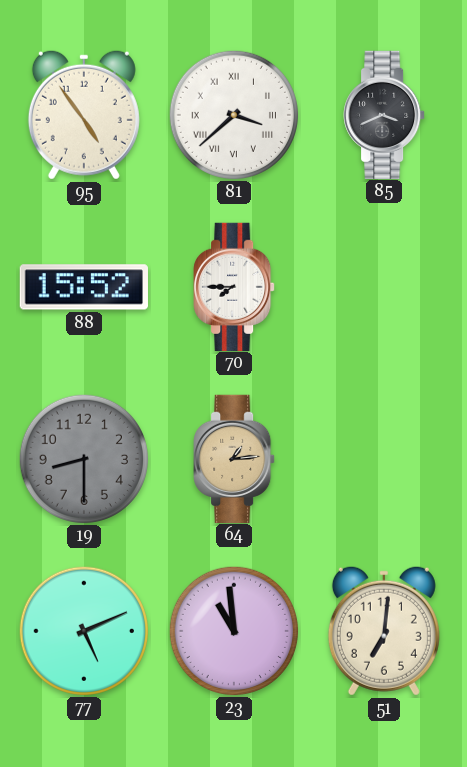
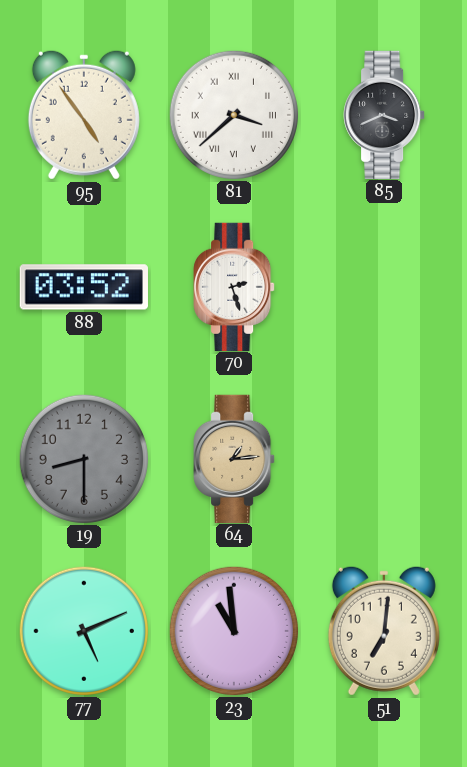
88: 15:52 -> 03:52 (84, 287)
70: 7:45 -> 2:27 (234, 286)
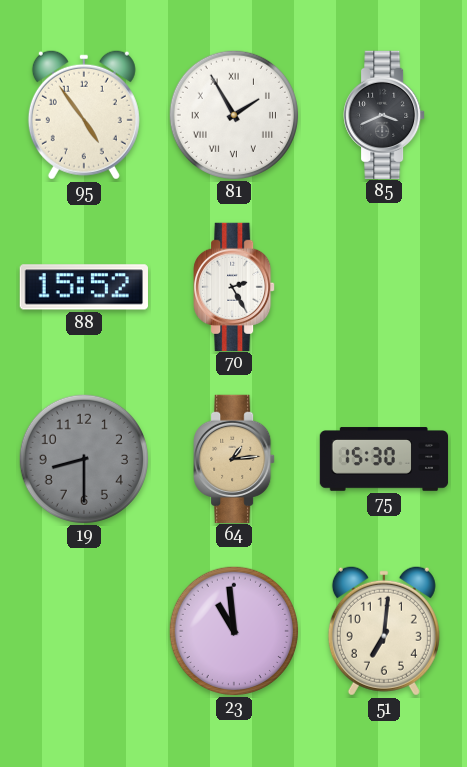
81: 3:38 -> 1:55 (233, 114)
88: 03:52 -> 15:52 (84, 287)
70: 2:27 -> 2:25 (234, 286)
75: none -> 15:30 (384, 459)
77: 5:11 -> none (83, 630)
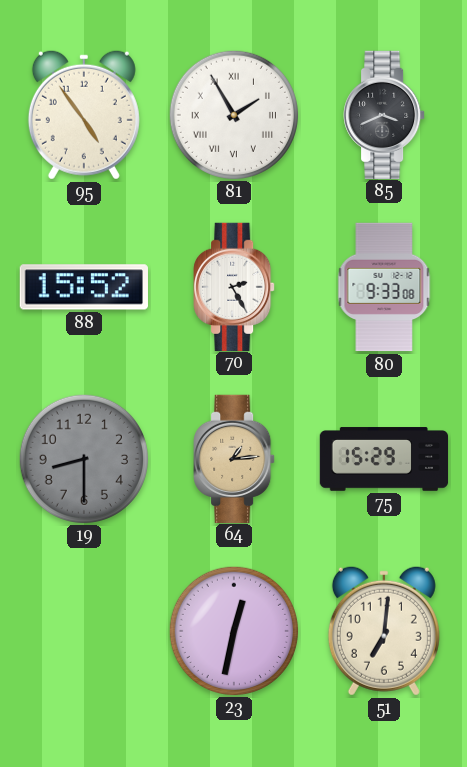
80: none -> 9:33 (384, 287)
75: 15:30 -> 15:29 (384, 459)
23: 10:59 -> 12:32 (233, 630)
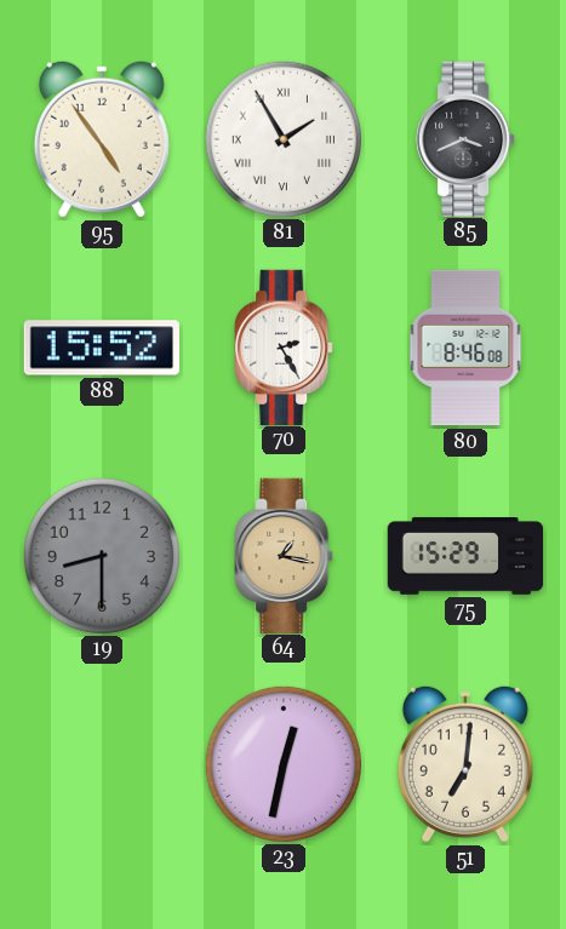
80: 9:33 -> 8:46 (465, 348)
64: 1:14 -> 1:17 (284, 555)
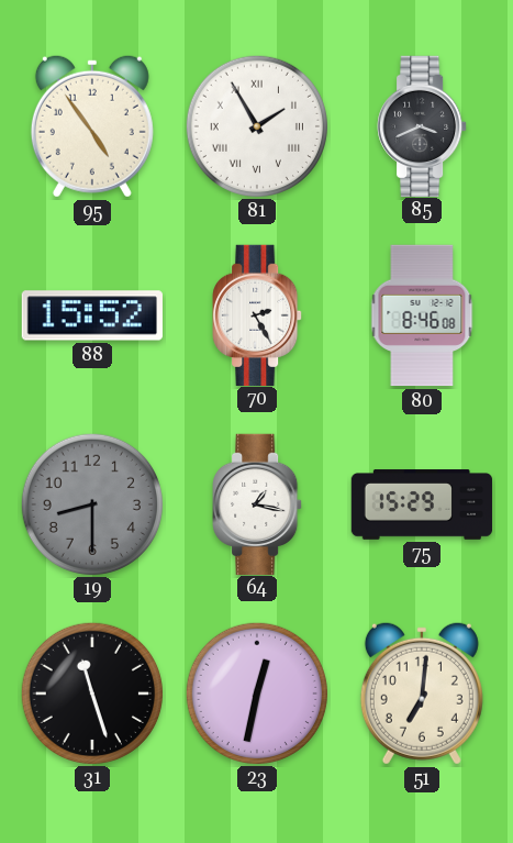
64 dial: champagne -> white (257, 503)
31: none -> 11:27 (91, 692)
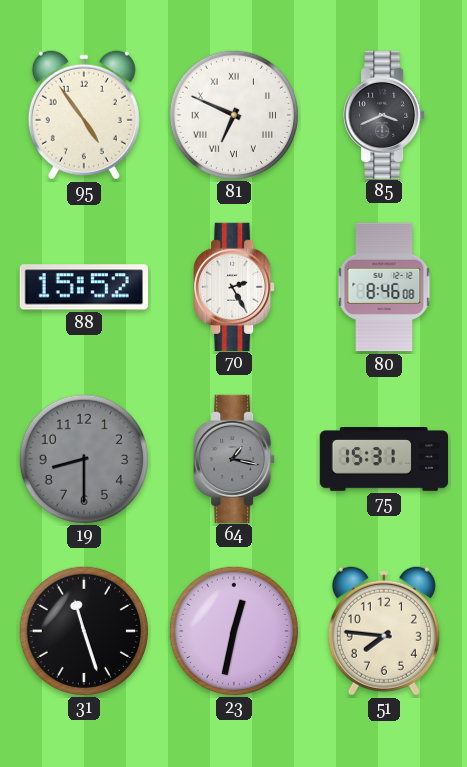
81: 1:55 -> 6:49 (233, 114)
64 dial: white -> grey (234, 458)
75: 15:29 -> 15:31 (384, 459)
51: 7:01 -> 7:46 (384, 631)
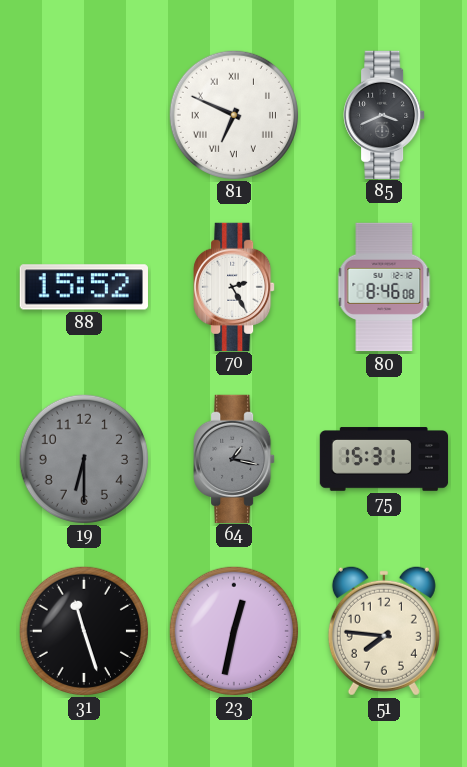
95: 4:54 -> none (84, 115)
19: 8:30 -> 6:30 (83, 458)
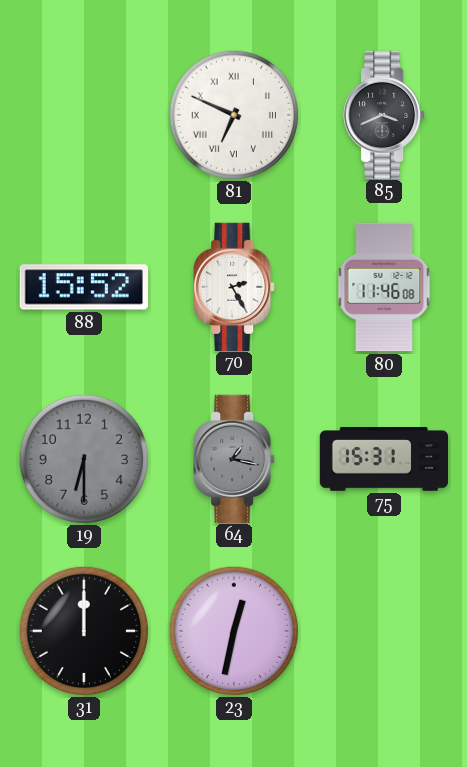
80: 8:46 -> 11:46 (384, 287)
31: 11:27 -> 12:00 (83, 630)
51: 7:46 -> none (384, 631)
